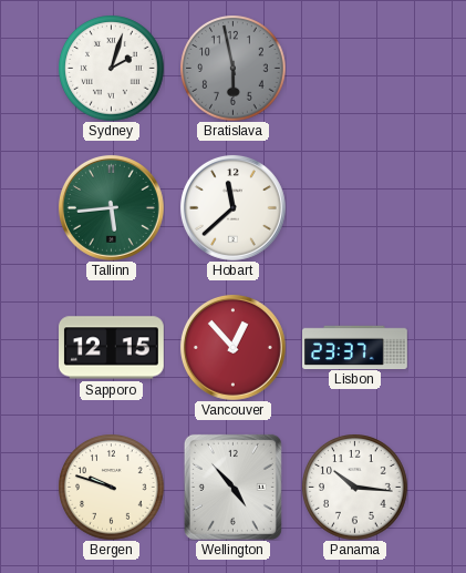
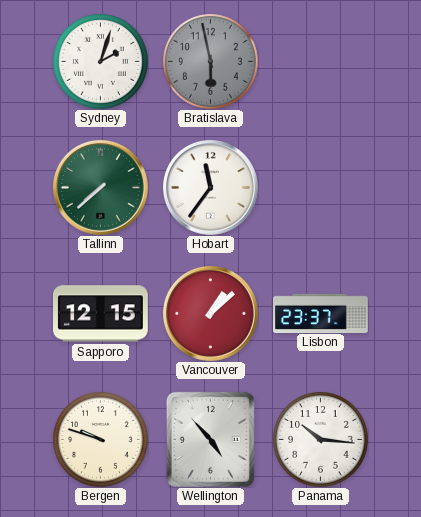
Tallinn: 5:44 -> 7:38 (100, 187)
Hobart: 11:38 -> 11:36 (210, 187)
Vancouver: 12:53 -> 1:08 (210, 313)
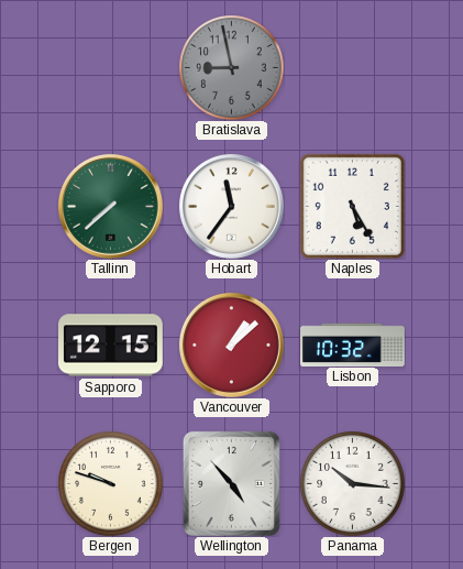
Sydney: 2:03 -> none (100, 61)
Bratislava: 5:58 -> 8:58 (231, 67)
Naples: none -> 5:25 (352, 206)
Lisbon: 23:37 -> 10:32 (353, 344)
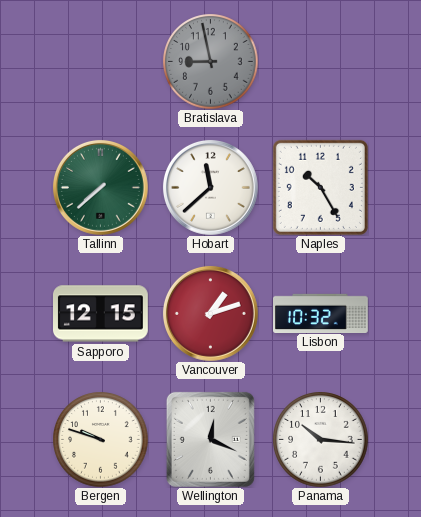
Hobart: 11:36 -> 11:38 (210, 187)
Naples: 5:25 -> 10:25 (320, 187)
Vancouver: 1:08 -> 1:12 (210, 313)
Wellington: 4:53 -> 12:19 (210, 439)
